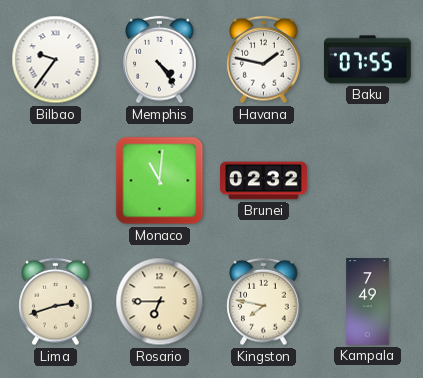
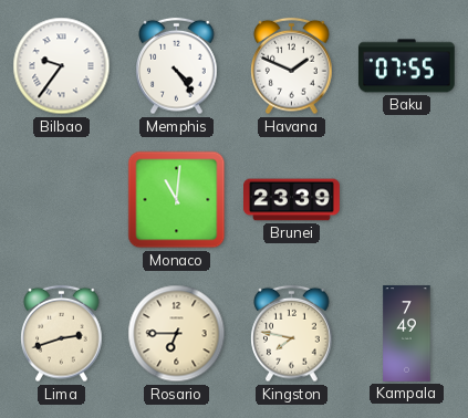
Havana: 1:47 -> 1:49 (292, 66)
Brunei: 02:32 -> 23:39 (292, 200)
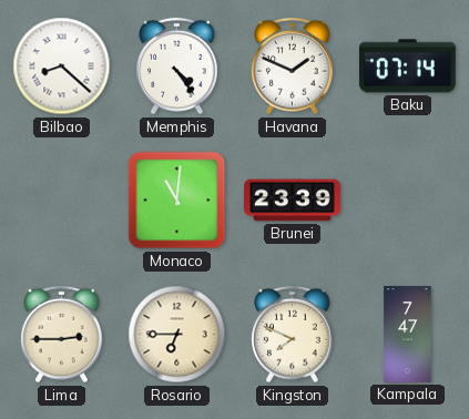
Bilbao: 9:36 -> 8:22 (62, 67)
Baku: 07:55 -> 07:14 (407, 67)
Lima: 2:42 -> 2:45 (62, 335)
Kingston: 7:47 -> 7:49 (293, 335)
Kampala: 7:49 -> 7:47 (408, 335)
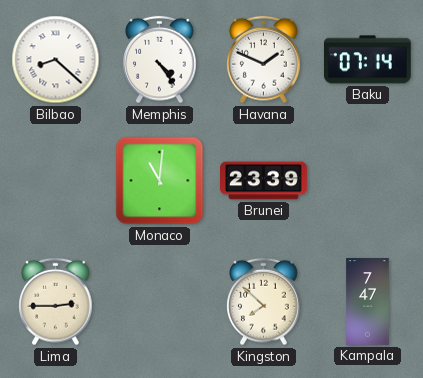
Rosario: 6:45 -> none (177, 335)
Kingston: 7:49 -> 7:52 (264, 302)
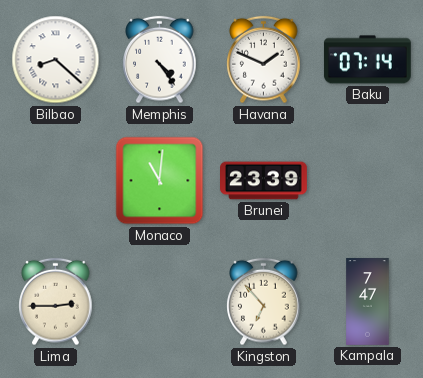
Kingston: 7:52 -> 6:53 (264, 302)
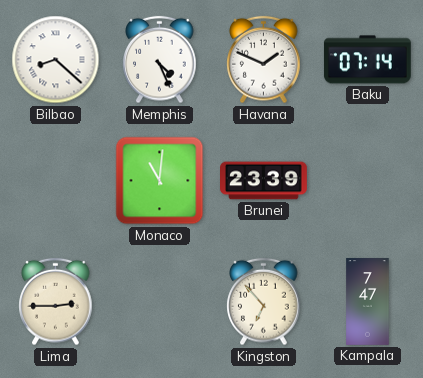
Memphis: 4:24 -> 4:26 (160, 60)
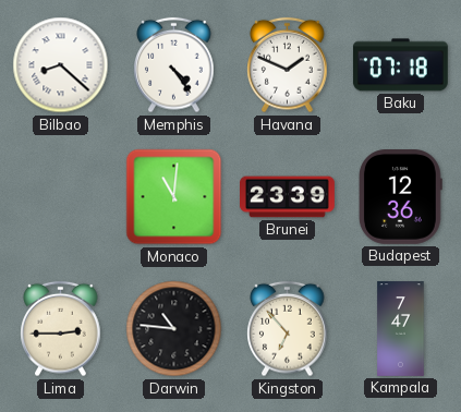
Memphis: 4:26 -> 4:24 (174, 65)
Baku: 07:14 -> 07:18 (400, 65)
Budapest: none -> 12:36 (401, 197)
Darwin: none -> 10:46 (174, 329)
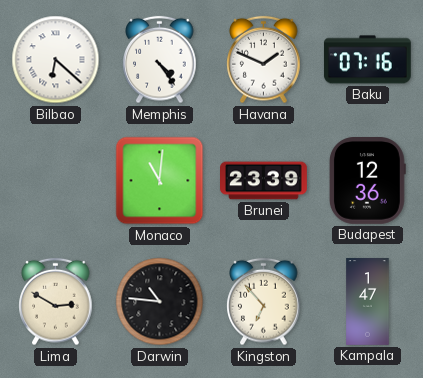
Bilbao: 8:22 -> 6:22 (56, 60)
Baku: 07:18 -> 07:16 (367, 60)
Lima: 2:45 -> 2:50 (56, 302)
Kampala: 7:47 -> 1:47 (368, 302)
